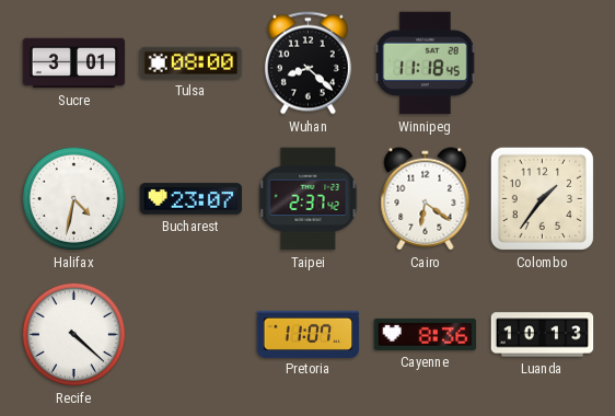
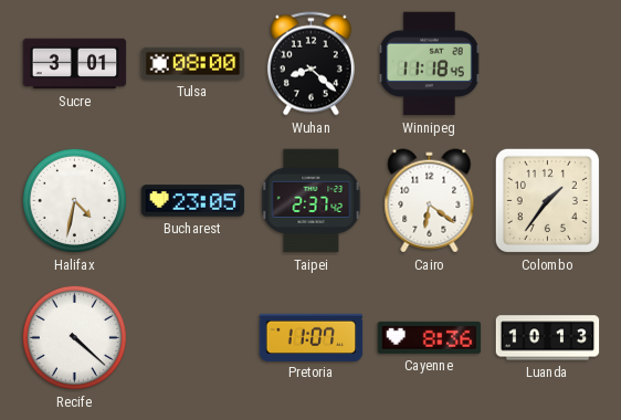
Bucharest: 23:07 -> 23:05 (193, 201)
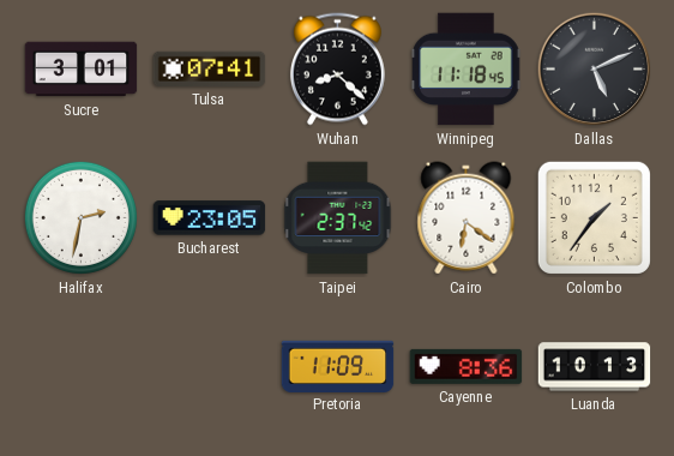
Tulsa: 08:00 -> 07:41 (210, 68)
Dallas: none -> 5:11 (595, 70)
Halifax: 4:32 -> 2:32 (80, 217)
Recife: 4:22 -> none (74, 337)
Pretoria: 11:07 -> 11:09 (338, 366)
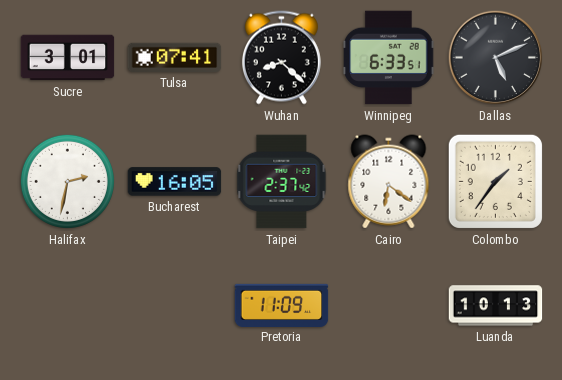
Winnipeg: 11:18 -> 6:33 (389, 58)
Bucharest: 23:05 -> 16:05 (175, 182)
Cayenne: 8:36 -> none (467, 366)
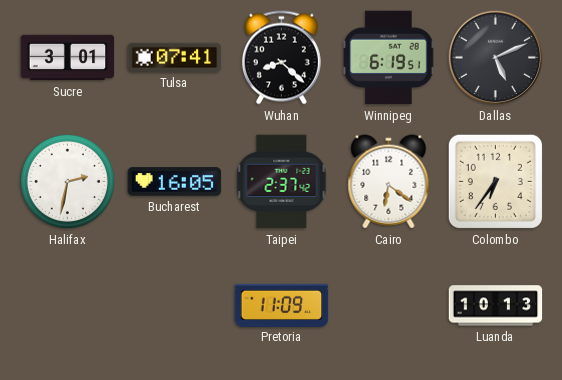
Winnipeg: 6:33 -> 6:19 (389, 58)
Colombo: 1:36 -> 6:36 (495, 181)
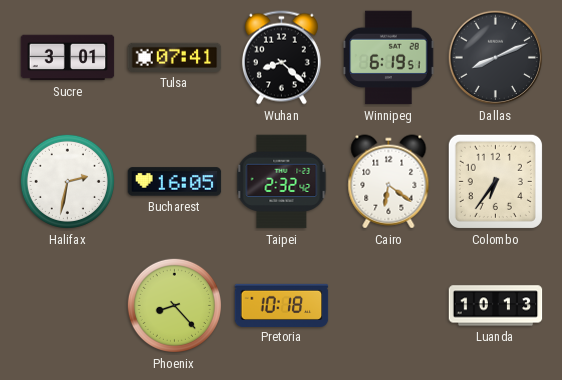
Dallas: 5:11 -> 8:11 (496, 58)
Taipei: 2:37 -> 2:32 (282, 182)
Phoenix: none -> 8:23 (174, 305)
Pretoria: 11:09 -> 10:18 (282, 305)
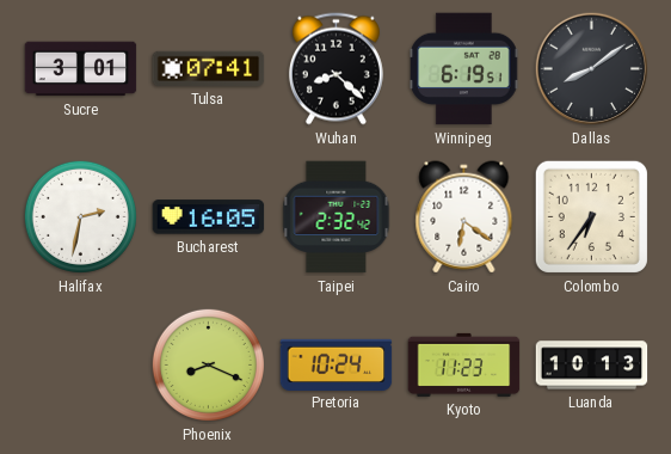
Dallas: 8:11 -> 8:09 (592, 69)
Phoenix: 8:23 -> 8:19 (208, 364)
Pretoria: 10:18 -> 10:24 (337, 364)
Kyoto: none -> 11:23 (464, 364)
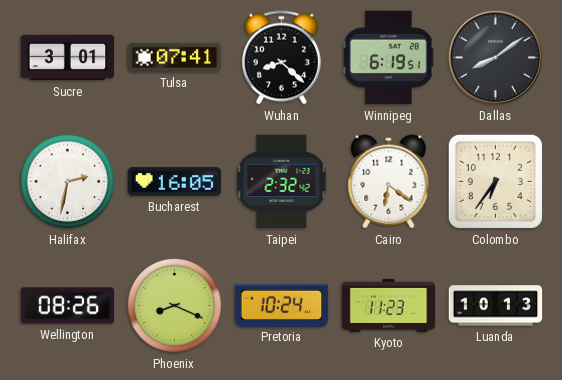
Wellington: none -> 08:26 (68, 306)
